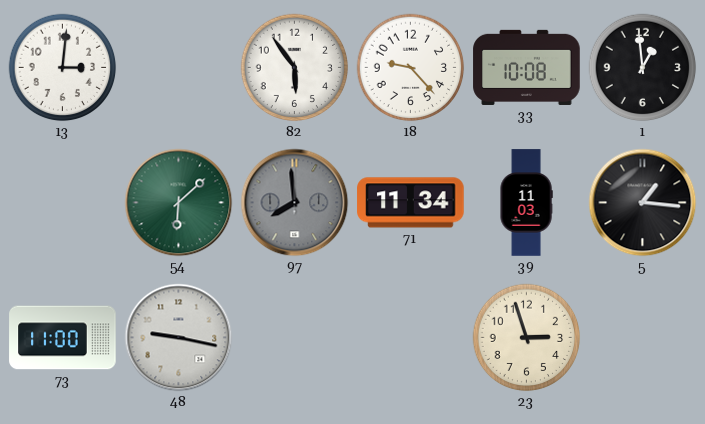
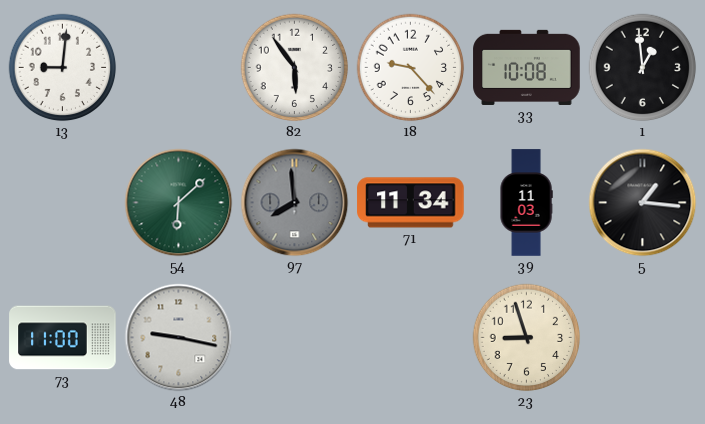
13: 3:01 -> 9:01 (63, 68)
23: 2:57 -> 8:57 (527, 338)
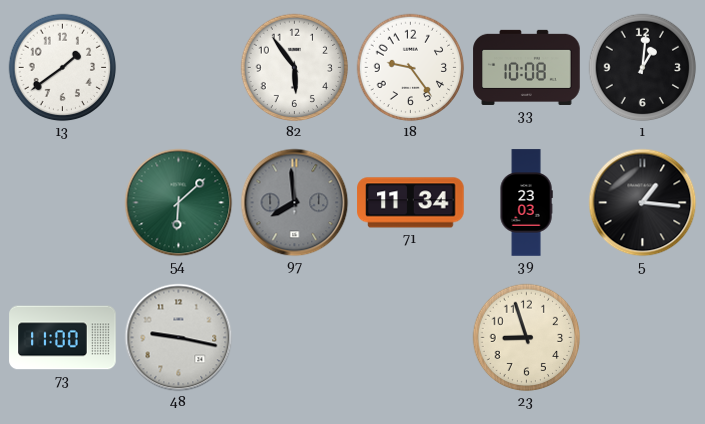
13: 9:01 -> 1:39 (63, 68)
18: 9:23 -> 9:24 (411, 68)
1: 12:59 -> 1:01 (643, 68)
39: 11:03 -> 23:03 (526, 203)
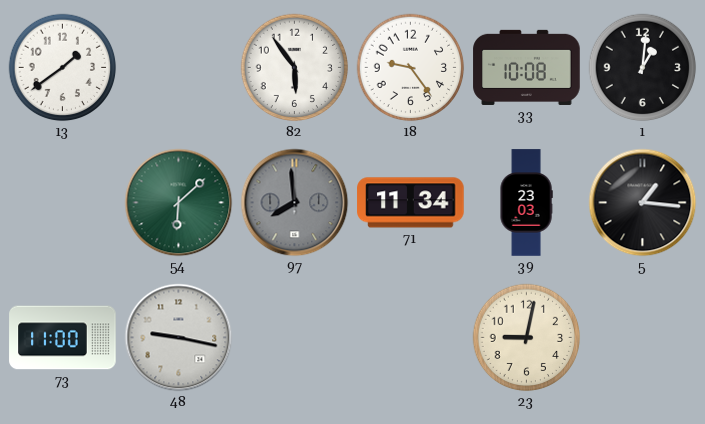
23: 8:57 -> 9:02 (527, 338)
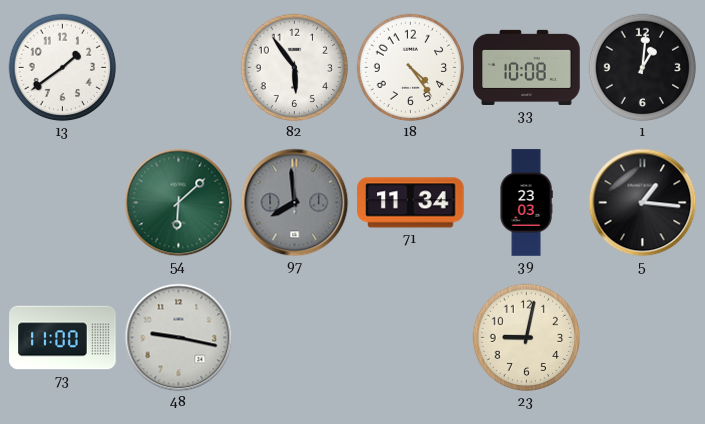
18: 9:24 -> 4:24 (411, 68)
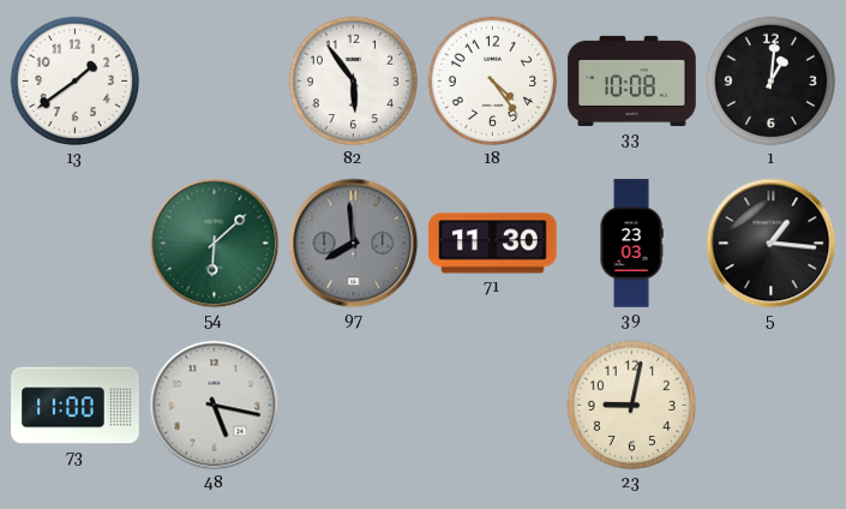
71: 11:34 -> 11:30 (493, 244)
48: 9:17 -> 5:17 (215, 406)
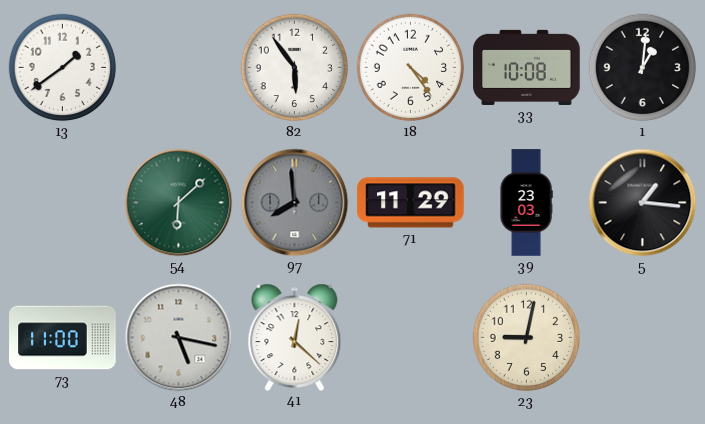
71: 11:30 -> 11:29 (411, 203)
41: none -> 12:22 (295, 337)
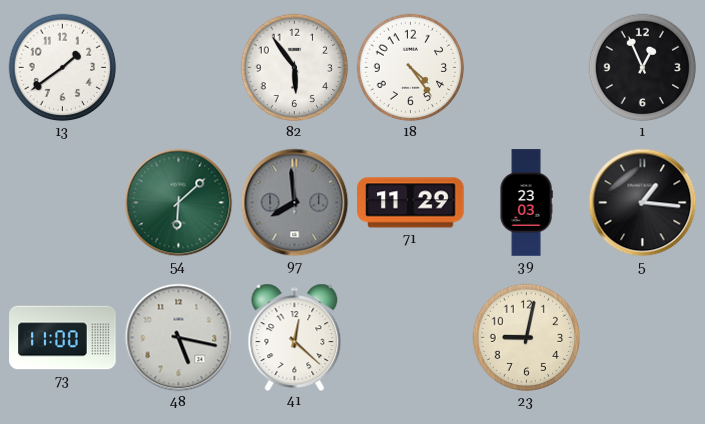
33: 10:08 -> none (527, 67)
1: 1:01 -> 12:56 (643, 68)
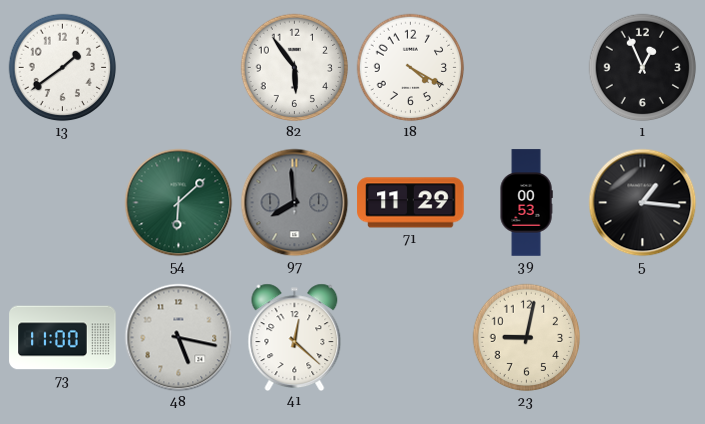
18: 4:24 -> 4:20 (411, 68)
39: 23:03 -> 00:53 (526, 203)
